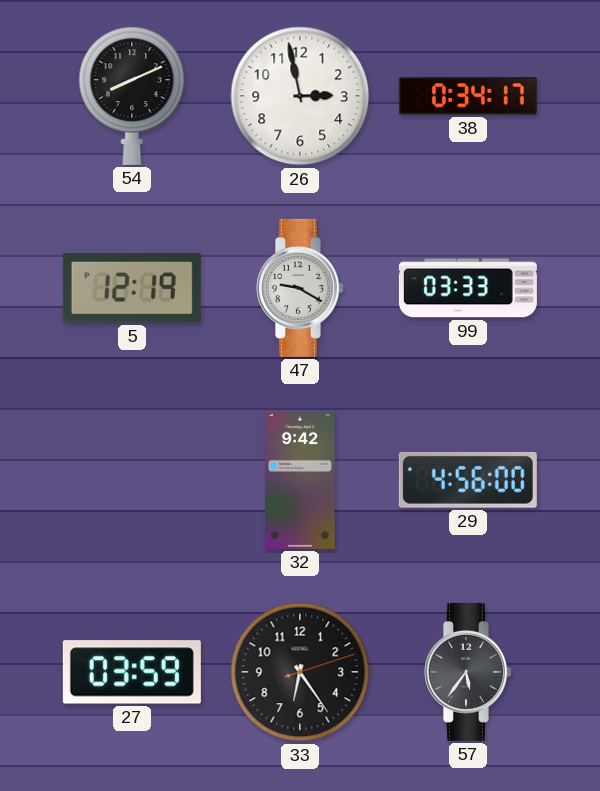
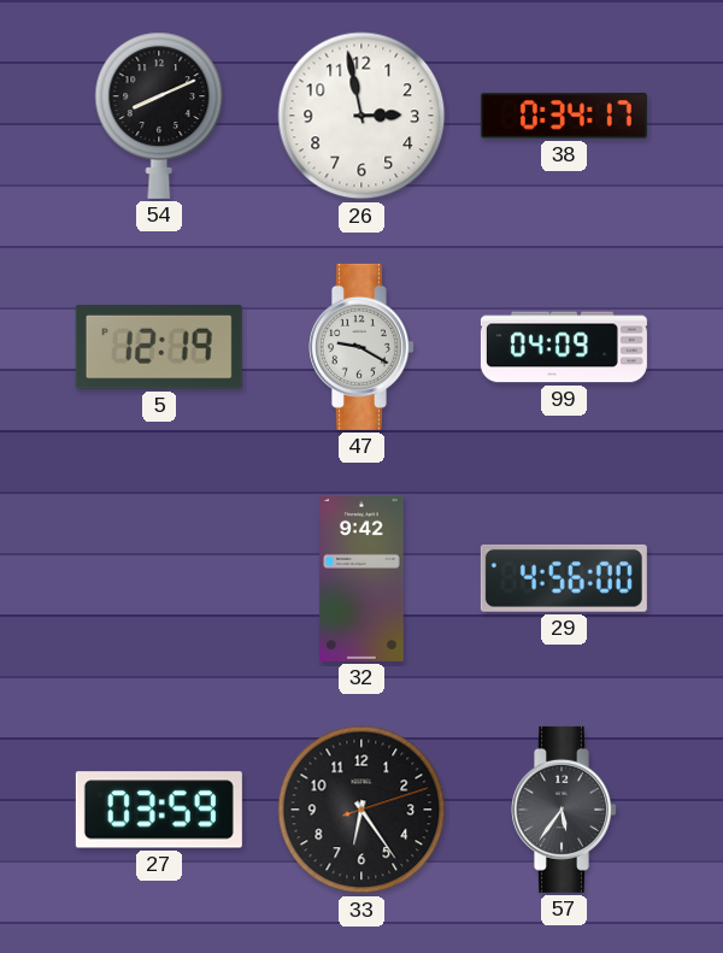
99: 03:33 -> 04:09 (564, 347)
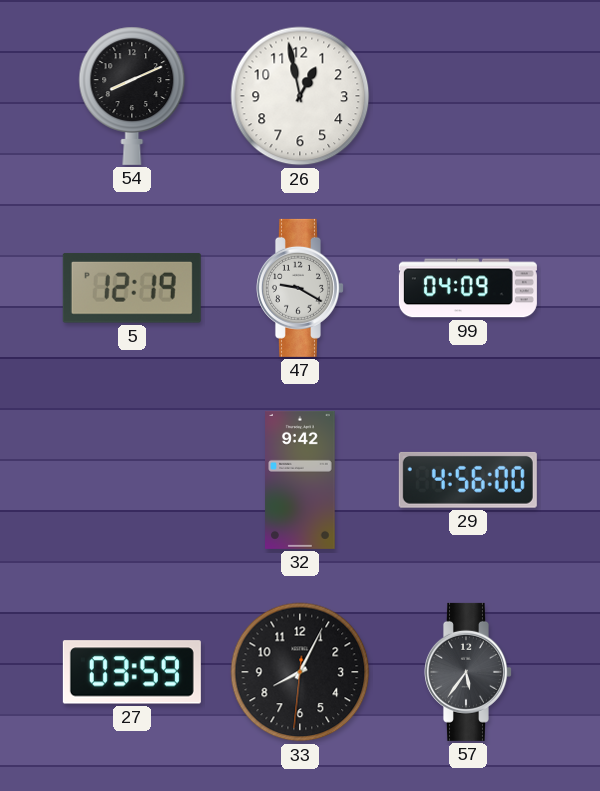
26: 2:58 -> 12:58 (300, 96)
38: 0:34 -> none (564, 116)
33: 6:24 -> 8:04 (300, 672)
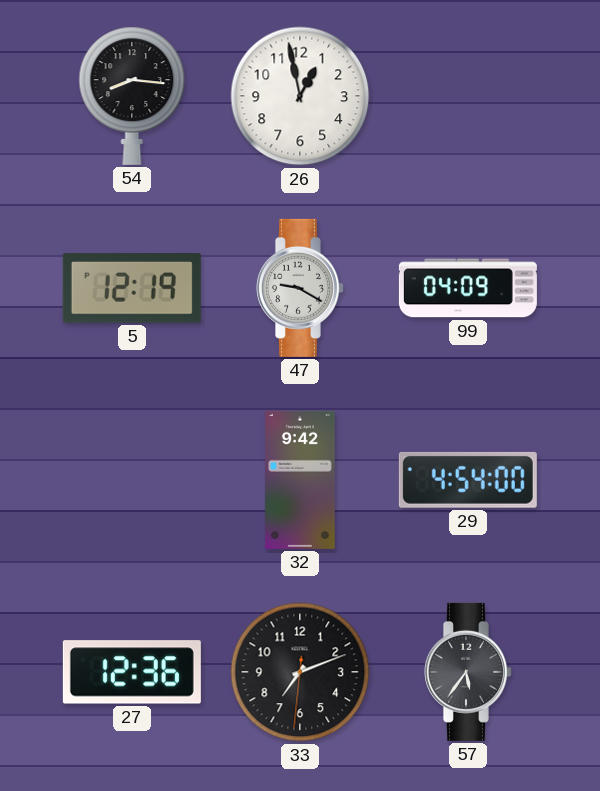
54: 8:11 -> 8:16 (132, 96)
29: 4:56 -> 4:54 (468, 480)
27: 03:59 -> 12:36 (132, 672)
33: 8:04 -> 7:11 (300, 672)
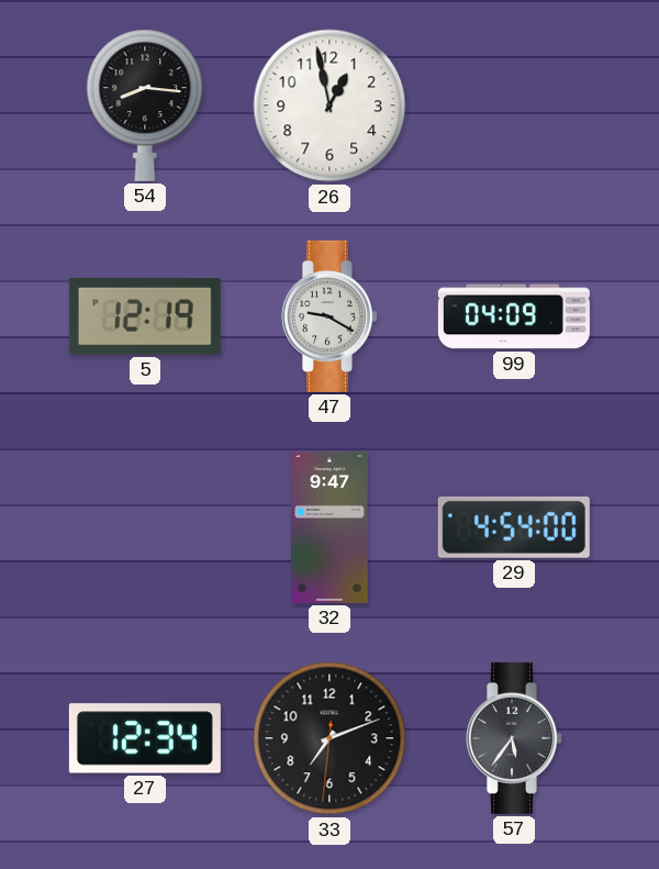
32: 9:42 -> 9:47 (329, 527)
27: 12:36 -> 12:34 (145, 738)
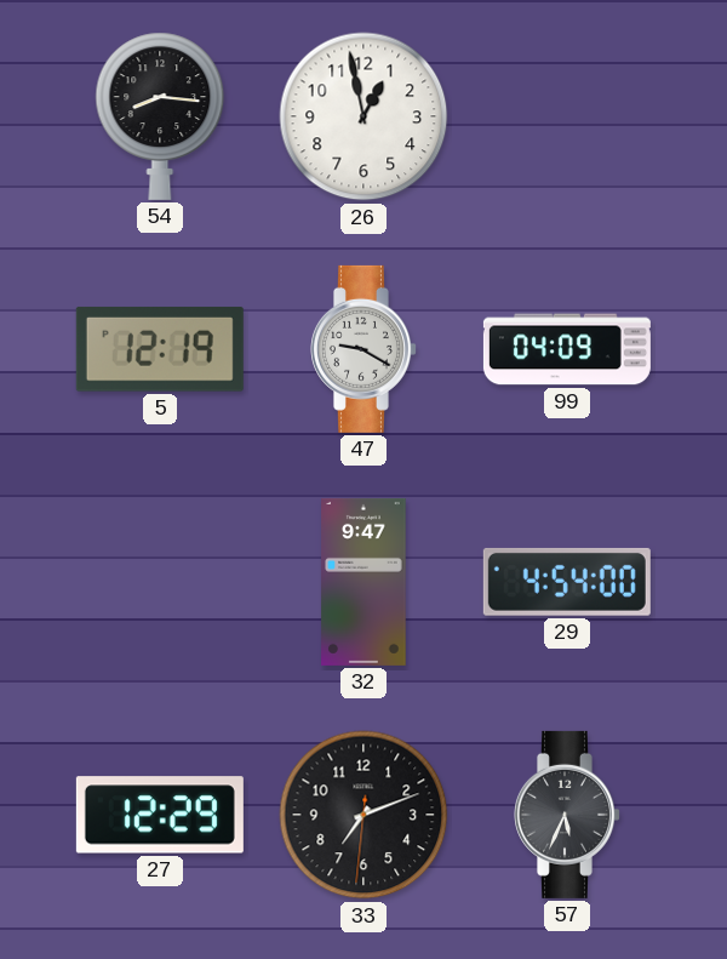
27: 12:34 -> 12:29 (160, 815)
57: 5:36 -> 5:34 (568, 815)
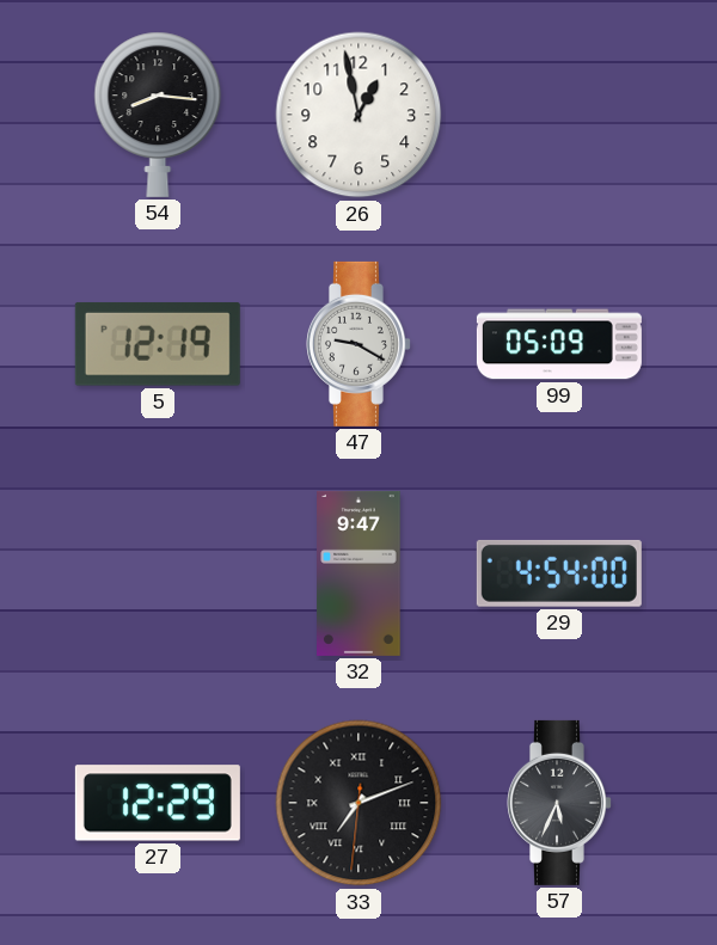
99: 04:09 -> 05:09 (559, 344)
33 numerals: Arabic -> Roman (358, 803)
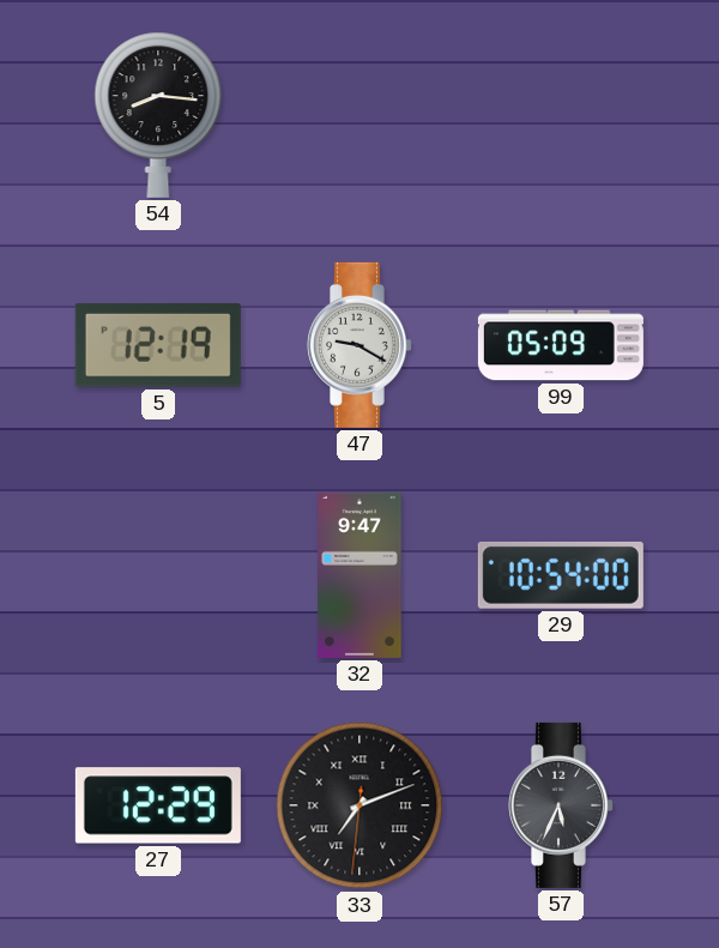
26: 12:58 -> none (358, 115)
29: 4:54 -> 10:54 (561, 575)
